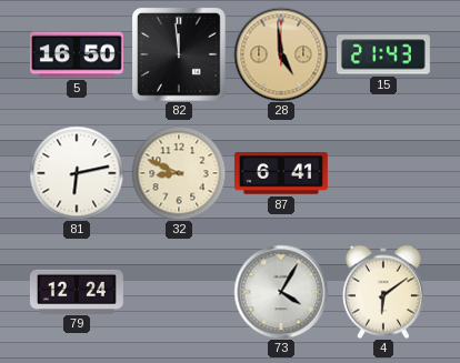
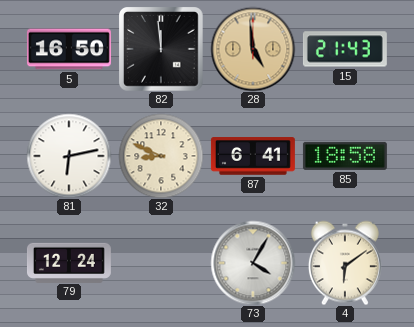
85: none -> 18:58 (345, 156)
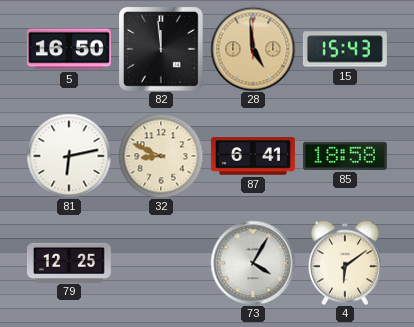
15: 21:43 -> 15:43 (345, 49)
79: 12:24 -> 12:25 (69, 262)
